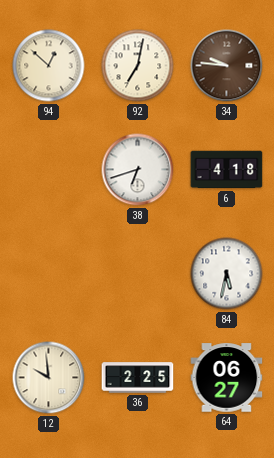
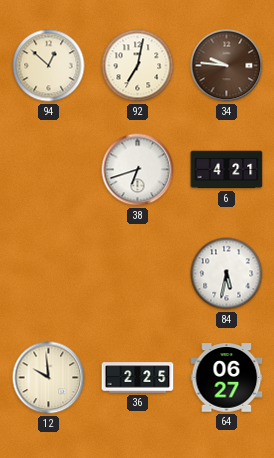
6: 4:18 -> 4:21 (227, 170)
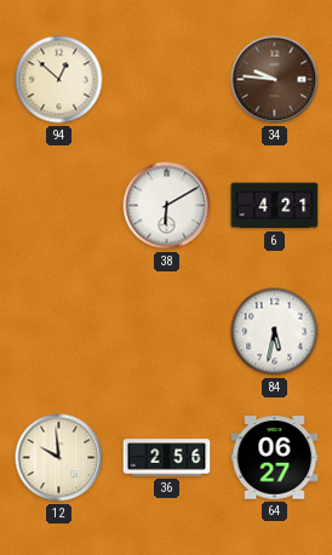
92: 7:02 -> none (138, 66)
38: 6:42 -> 6:10 (167, 206)
36: 2:25 -> 2:56 (167, 458)
